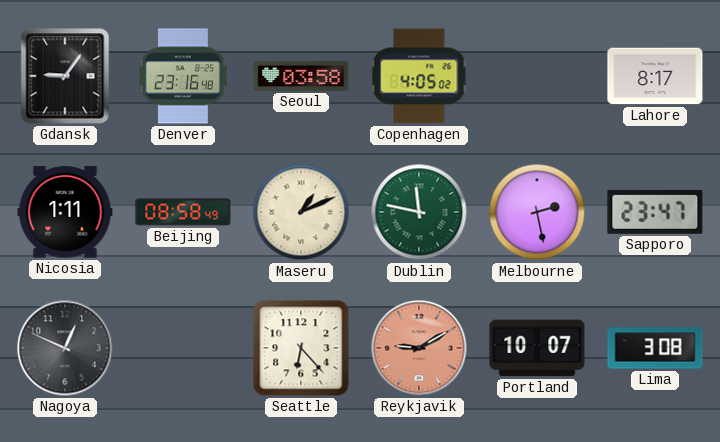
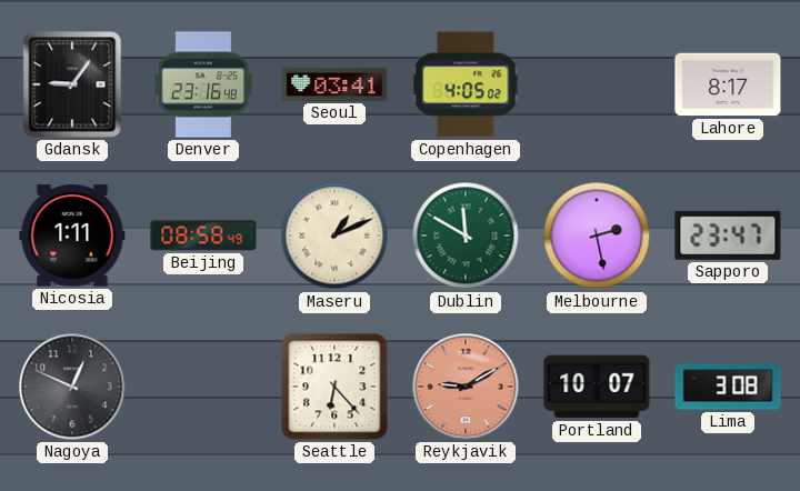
Seoul: 03:58 -> 03:41 (334, 84)
Dublin: 11:47 -> 11:50 (466, 236)
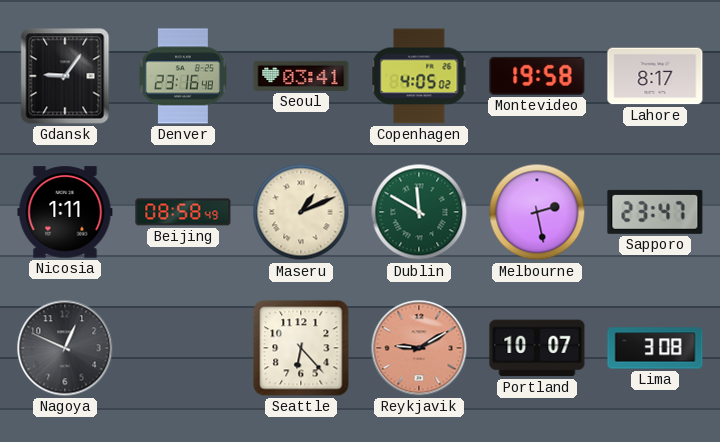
Montevideo: none -> 19:58 (537, 76)
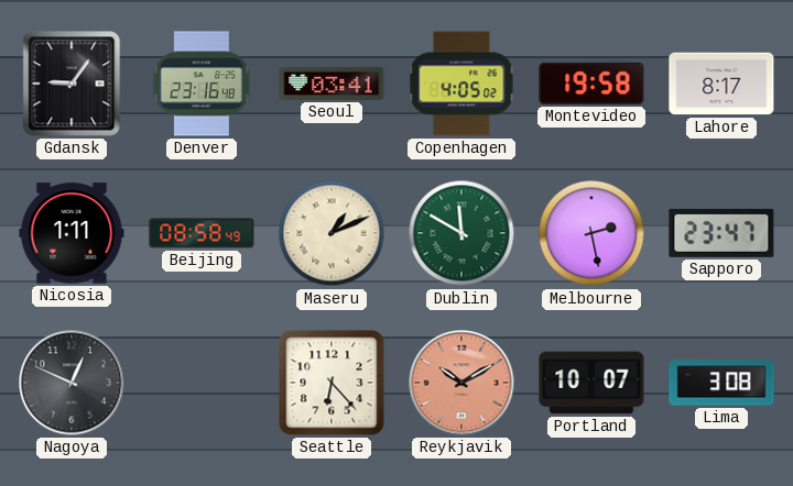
Reykjavik: 9:10 -> 10:10 (461, 383)
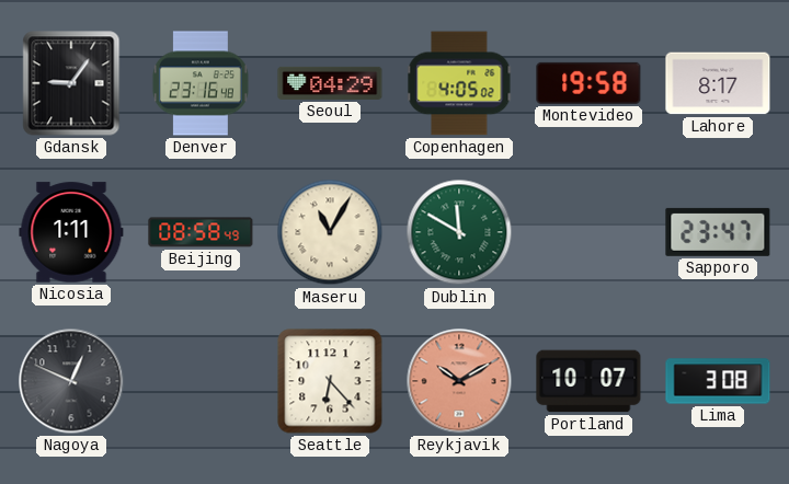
Seoul: 03:41 -> 04:29 (330, 83)
Maseru: 1:11 -> 11:05 (330, 232)
Melbourne: 2:28 -> none (591, 233)
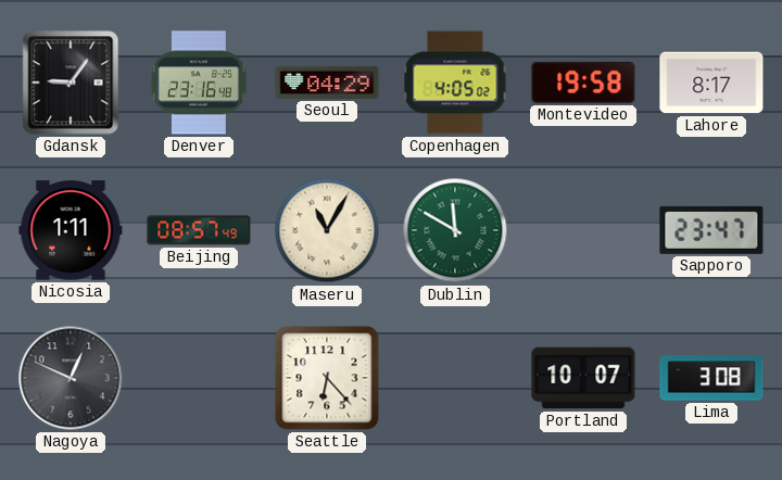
Beijing: 08:58 -> 08:57 (199, 230)
Reykjavik: 10:10 -> none (459, 381)
